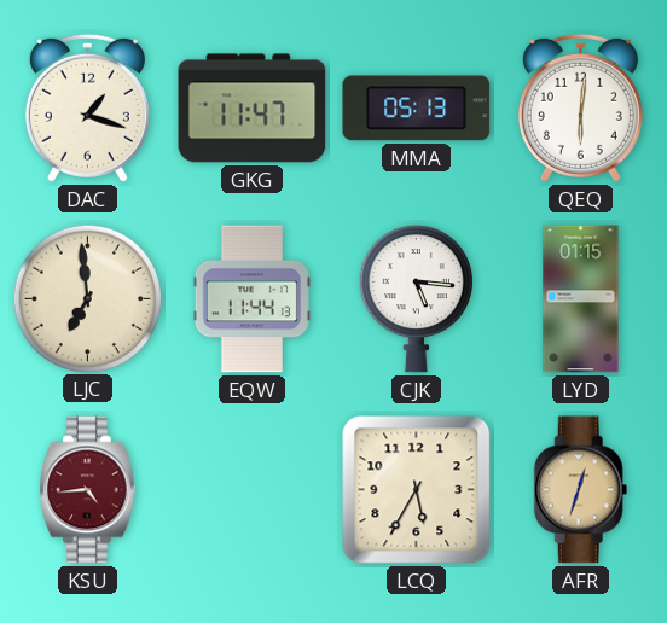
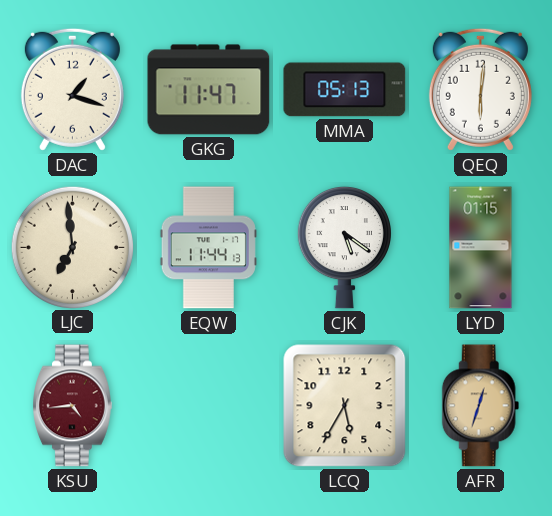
CJK: 5:16 -> 5:21 (344, 247)
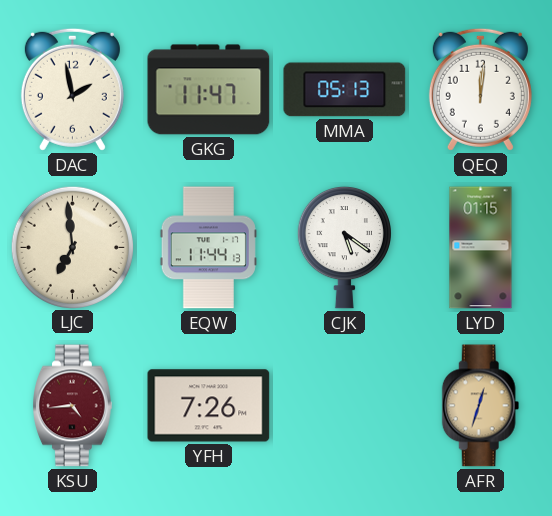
DAC: 1:18 -> 1:58 (72, 89)
QEQ: 6:01 -> 12:01 (480, 89)
YFH: none -> 7:26 (209, 406)
LCQ: 5:35 -> none (345, 406)
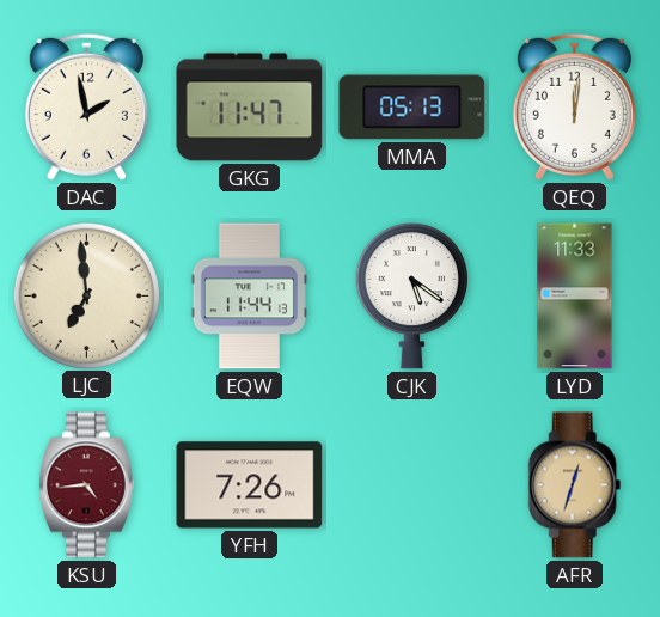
LYD: 01:15 -> 11:33 (575, 297)
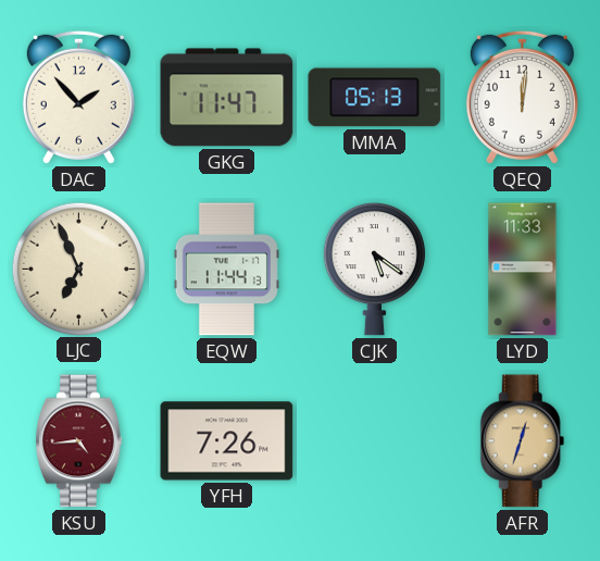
DAC: 1:58 -> 1:53 (78, 97)
LJC: 6:59 -> 6:56 (78, 269)
